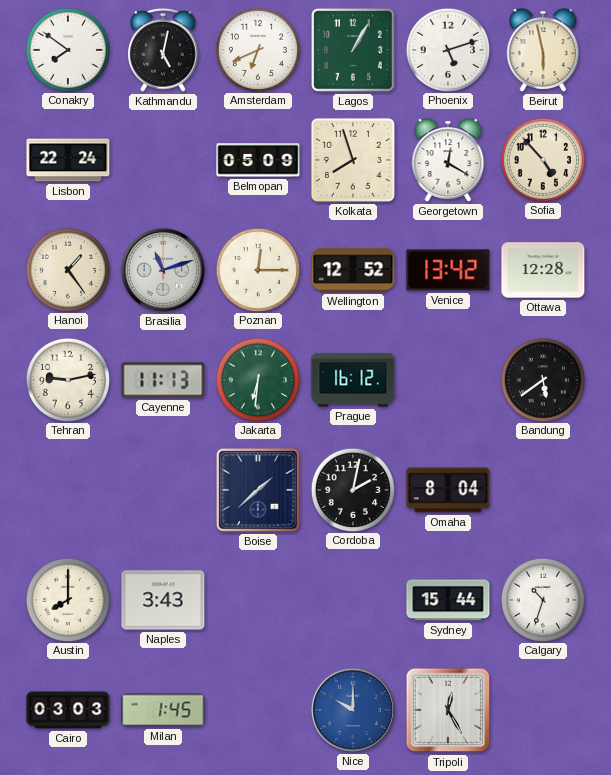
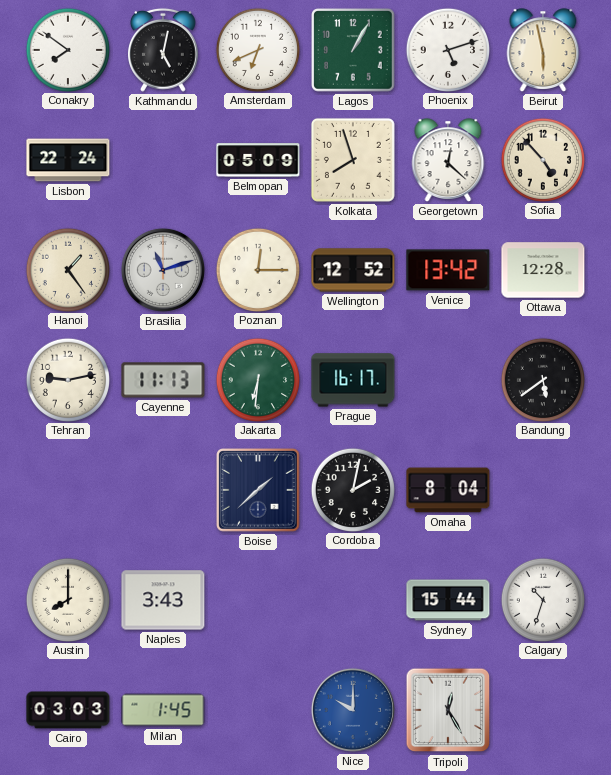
Georgetown: 12:20 -> 12:22 (448, 160)
Prague: 16:12 -> 16:17 (353, 380)
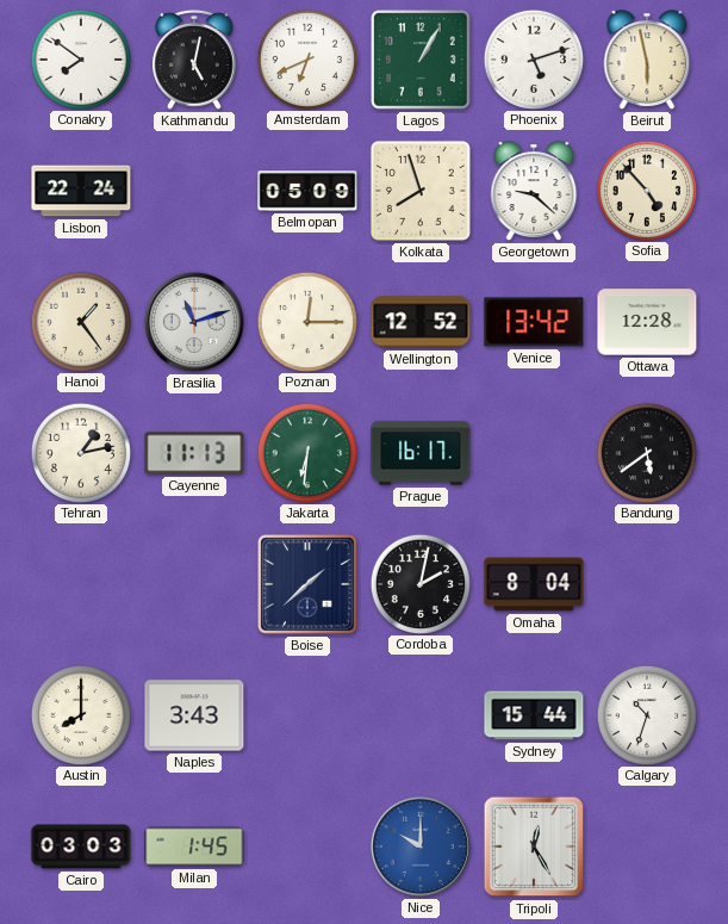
Georgetown: 12:22 -> 9:22 (534, 191)
Tehran: 9:13 -> 1:13 (80, 452)
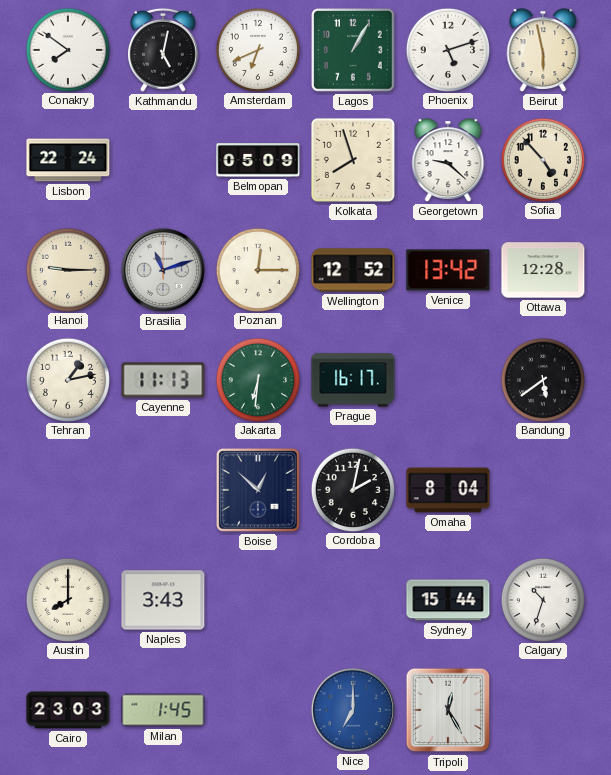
Hanoi: 1:24 -> 9:15 (67, 269)
Boise: 1:38 -> 12:52 (258, 490)
Cairo: 03:03 -> 23:03 (68, 710)
Nice: 10:00 -> 7:00 (353, 710)
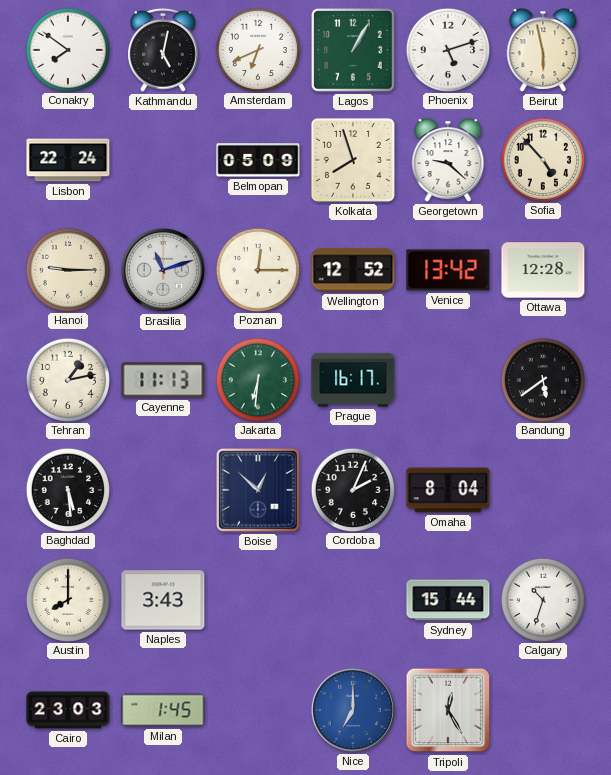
Baghdad: none -> 5:29 (67, 489)
Cordoba: 2:02 -> 2:04 (352, 489)
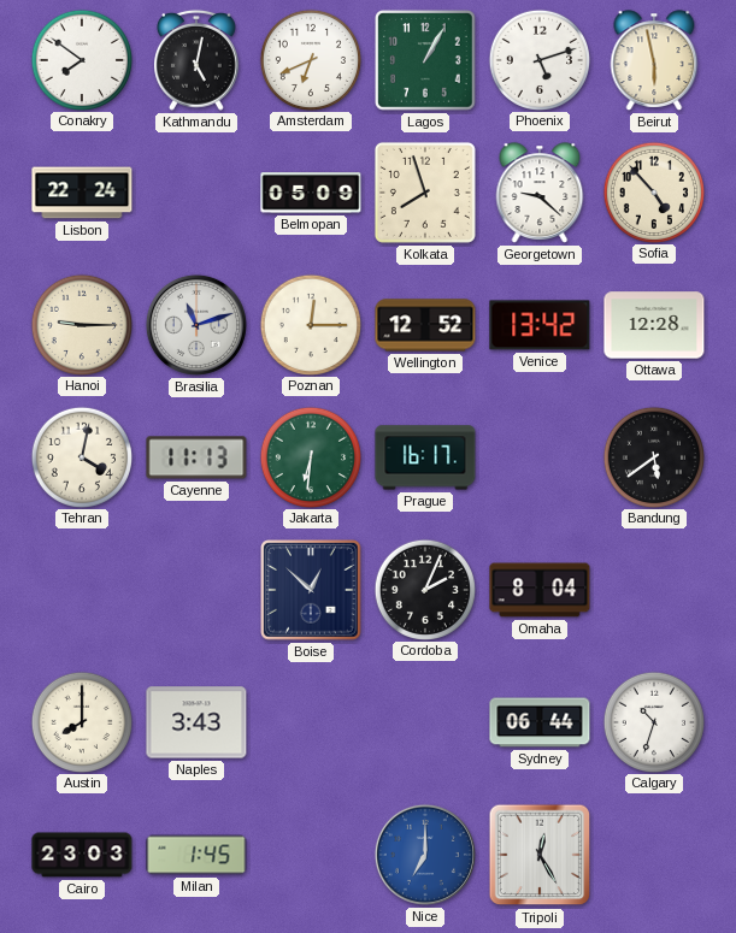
Tehran: 1:13 -> 4:02 (81, 456)
Baghdad: 5:29 -> none (67, 489)
Sydney: 15:44 -> 06:44 (540, 722)
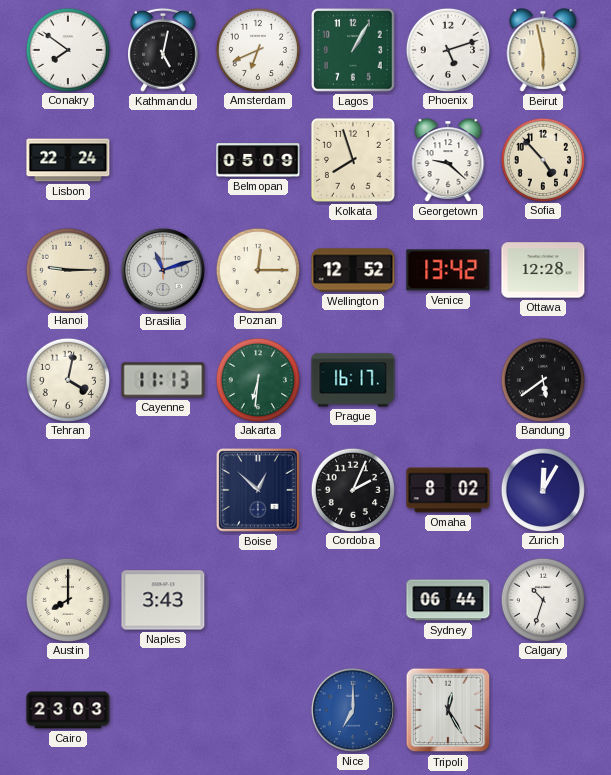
Omaha: 8:04 -> 8:02 (448, 490)
Zurich: none -> 12:05 (542, 489)
Milan: 1:45 -> none (196, 855)
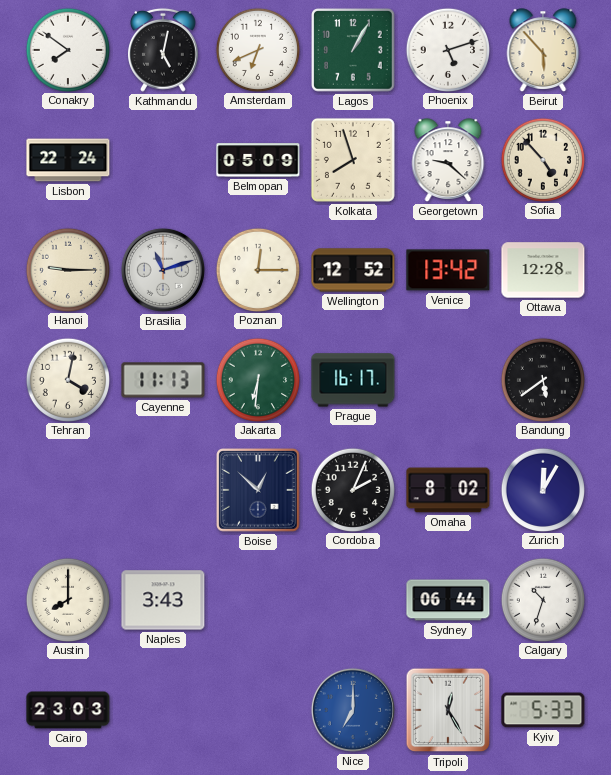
Beirut: 5:58 -> 5:53 (543, 50)
Kyiv: none -> 5:33 (543, 710)
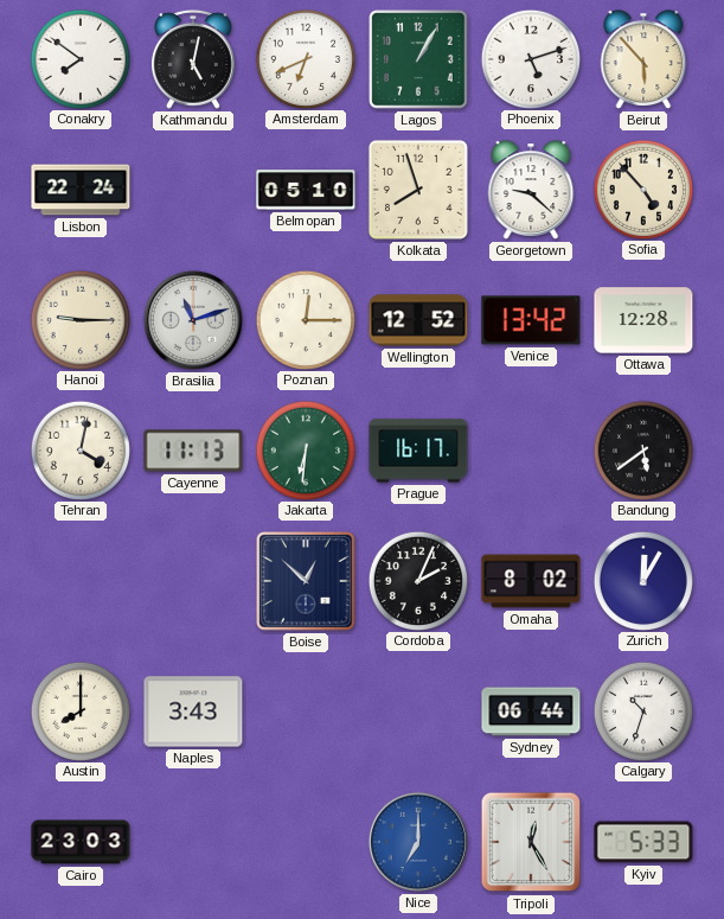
Belmopan: 05:09 -> 05:10 (306, 190)
